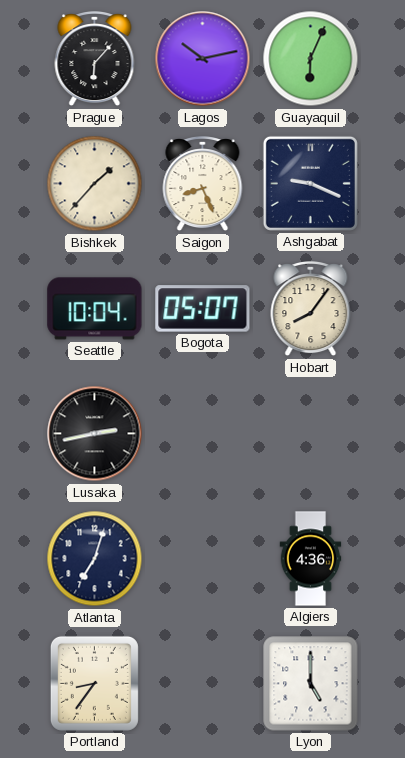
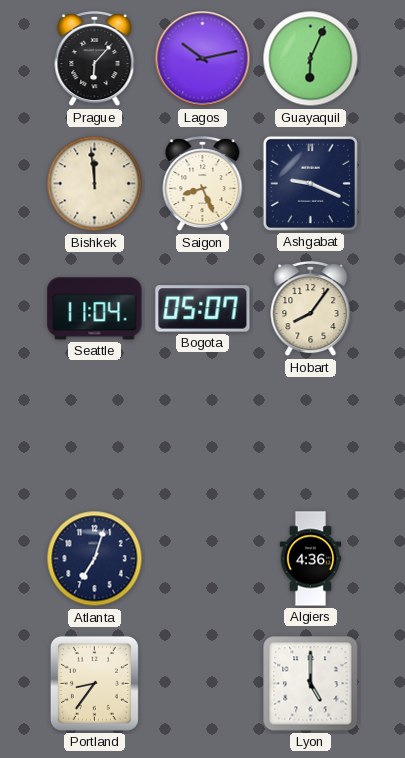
Bishkek: 1:37 -> 11:59 (95, 184)
Seattle: 10:04 -> 11:04 (95, 309)
Lusaka: 2:43 -> none (95, 434)
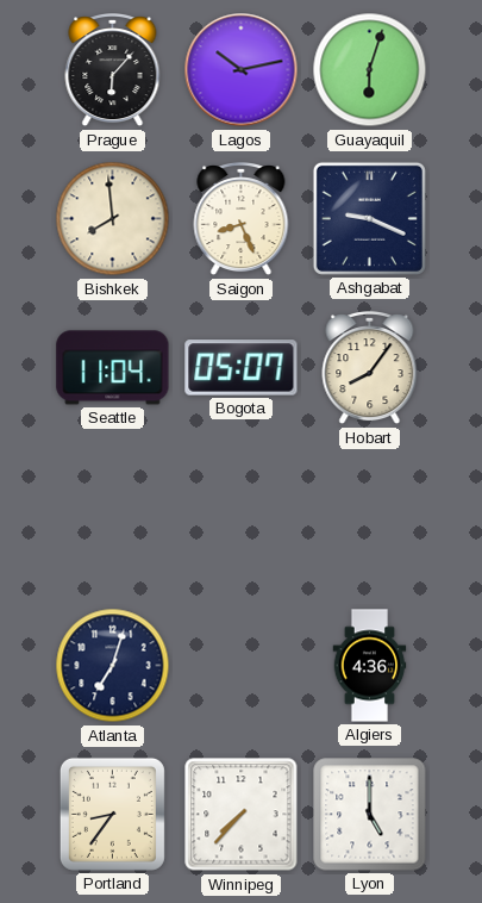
Guayaquil: 6:04 -> 6:03 (370, 70)
Bishkek: 11:59 -> 7:59 (113, 219)
Winnipeg: none -> 7:37 (242, 815)
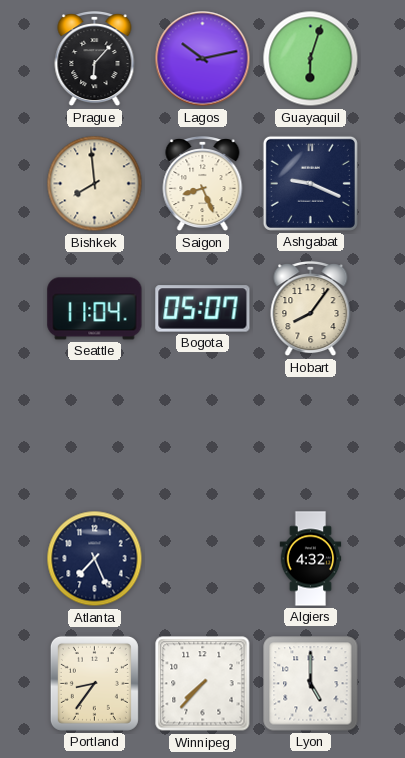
Atlanta: 7:03 -> 7:26 (95, 559)
Algiers: 4:36 -> 4:32 (311, 559)
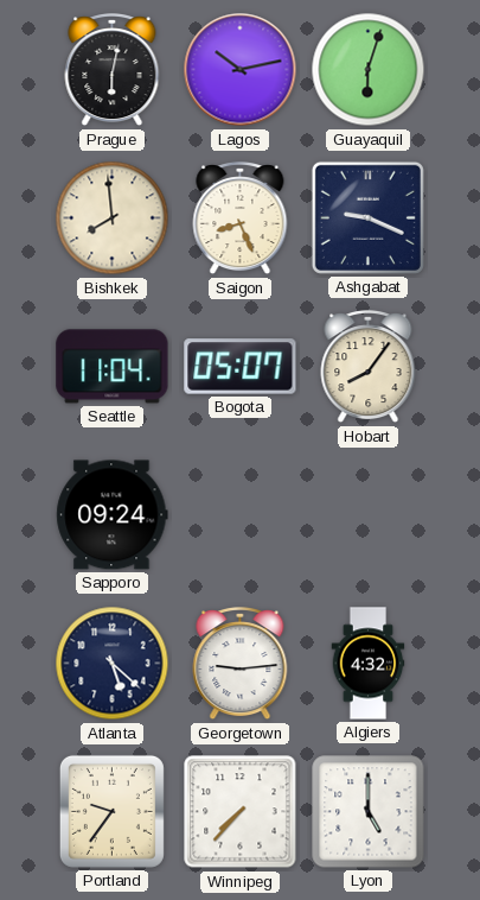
Prague: 6:07 -> 6:02 (113, 71)
Sapporo: none -> 09:24 (113, 515)
Atlanta: 7:26 -> 5:22 (113, 664)
Georgetown: none -> 9:14 (241, 665)
Portland: 8:36 -> 9:36 (111, 811)
